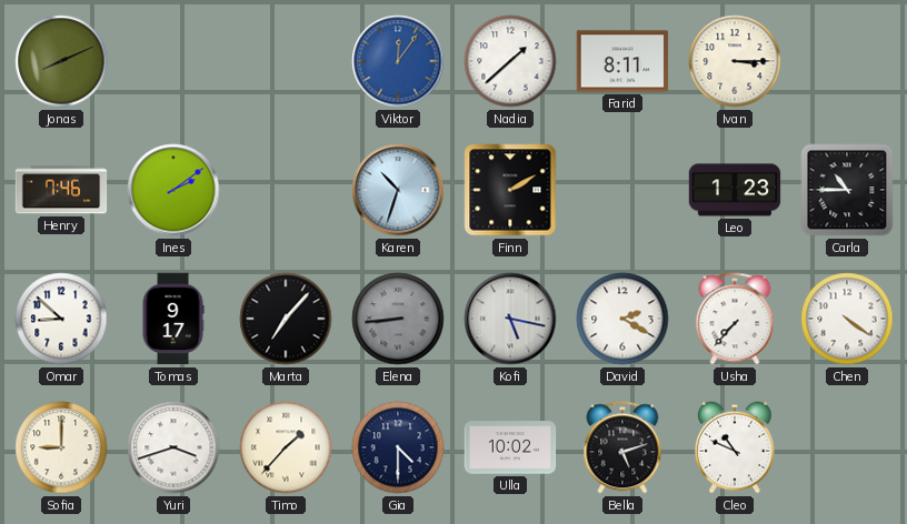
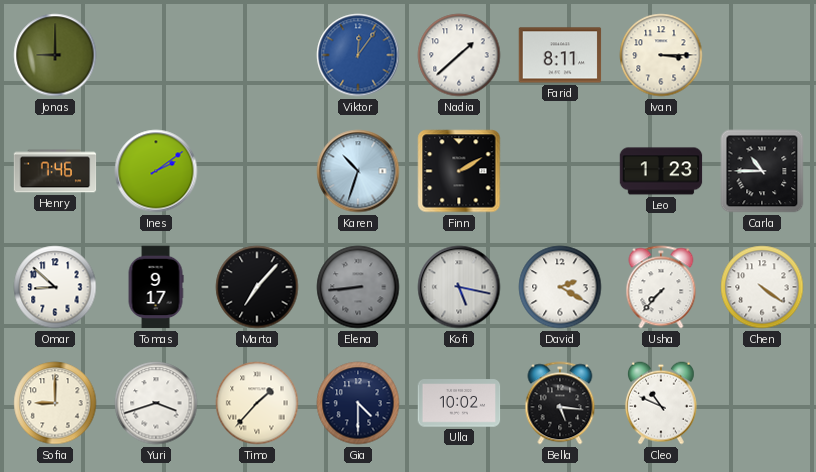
Jonas: 8:11 -> 9:00 (55, 55)
Bella: 5:12 -> 5:16 (560, 403)
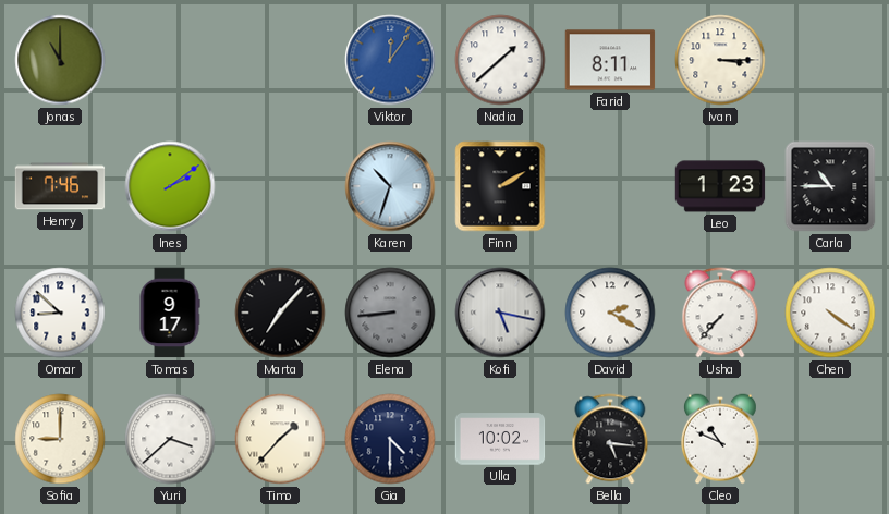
Jonas: 9:00 -> 11:00 (60, 60)
Yuri: 3:42 -> 3:38 (170, 439)
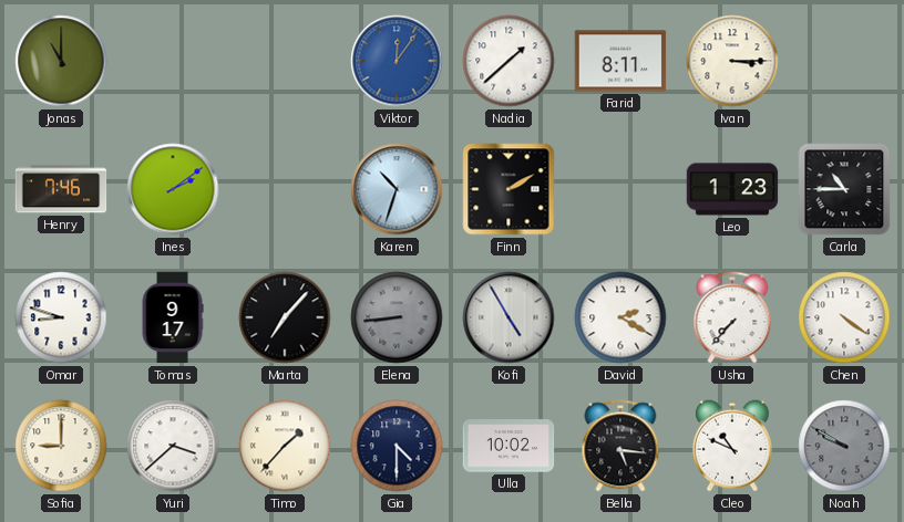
Omar: 8:52 -> 8:48 (61, 317)
Kofi: 5:17 -> 4:55 (508, 317)
Noah: none -> 9:50 (844, 446)
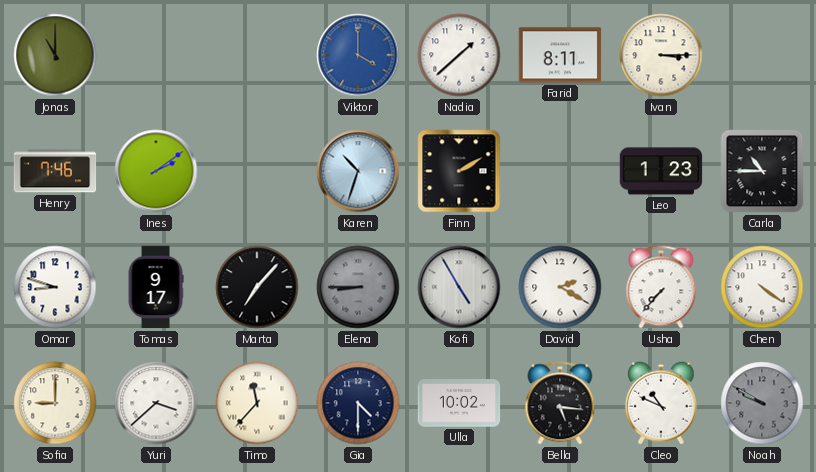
Viktor: 12:06 -> 4:00 (358, 55)
Elena: 8:44 -> 8:45 (358, 287)
Timo: 1:37 -> 11:37 (257, 403)
